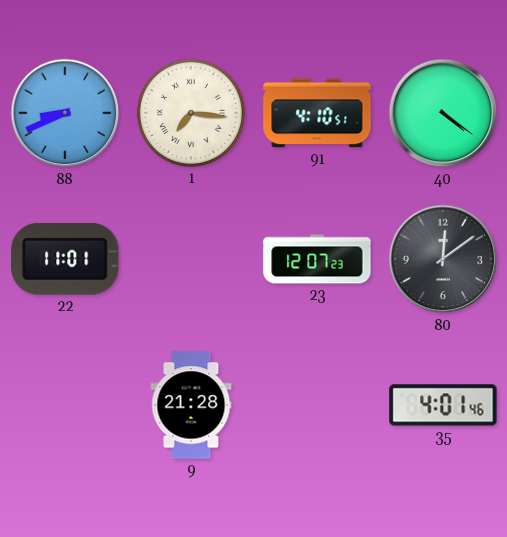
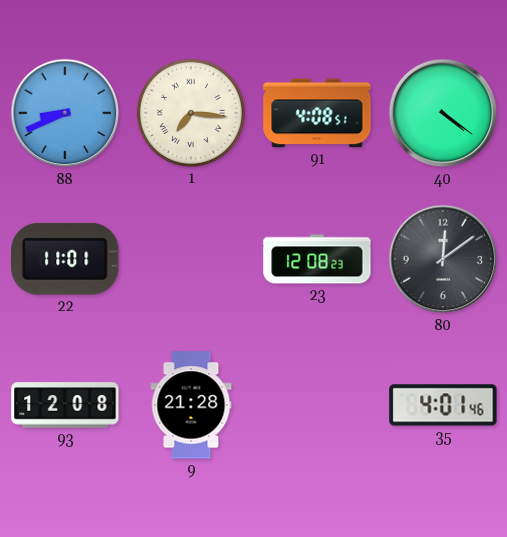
91: 4:10 -> 4:08 (317, 113)
23: 12:07 -> 12:08 (317, 259)
93: none -> 12:08 (65, 405)
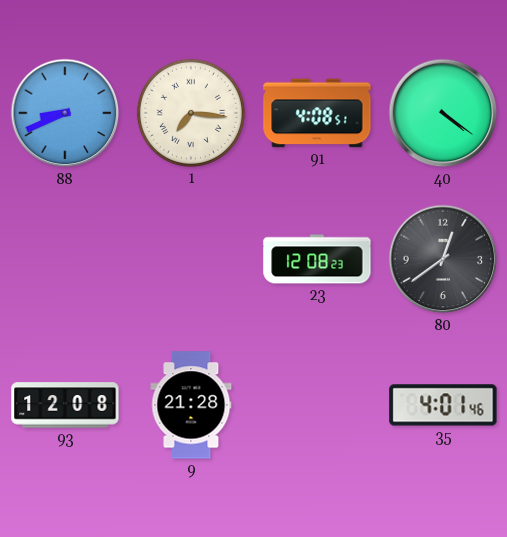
22: 11:01 -> none (65, 259)
80: 12:09 -> 12:39 (443, 259)
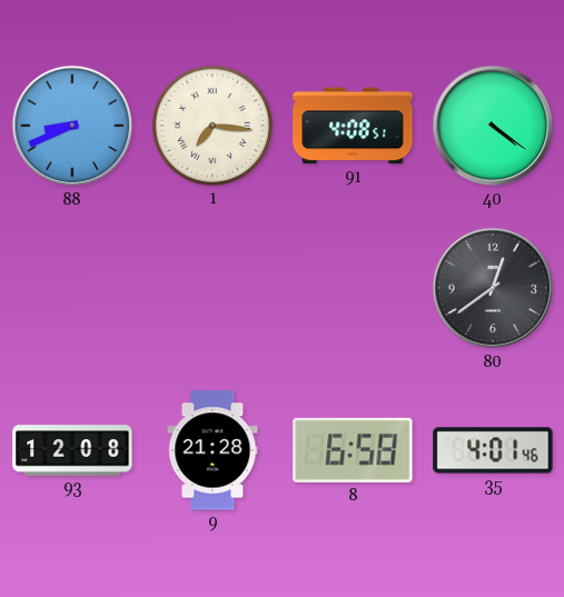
23: 12:08 -> none (317, 259)
8: none -> 6:58 (353, 450)
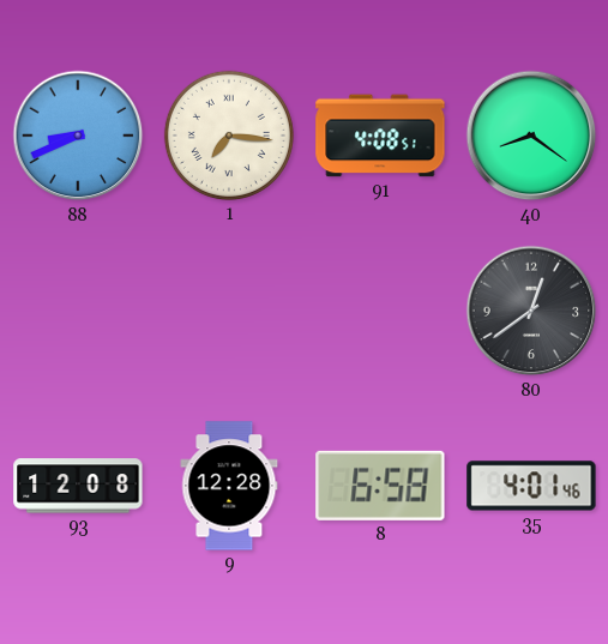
40: 4:21 -> 8:21 (531, 136)
9: 21:28 -> 12:28 (229, 486)
